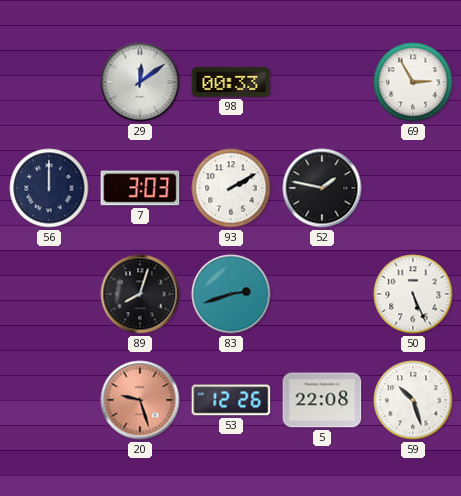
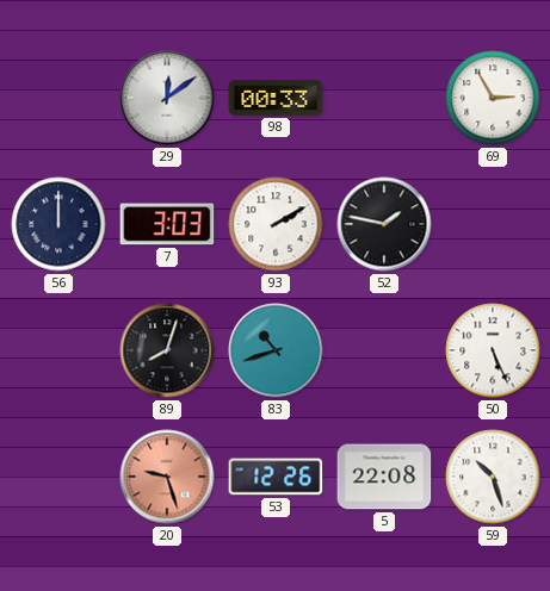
83: 2:42 -> 10:42 (276, 350)
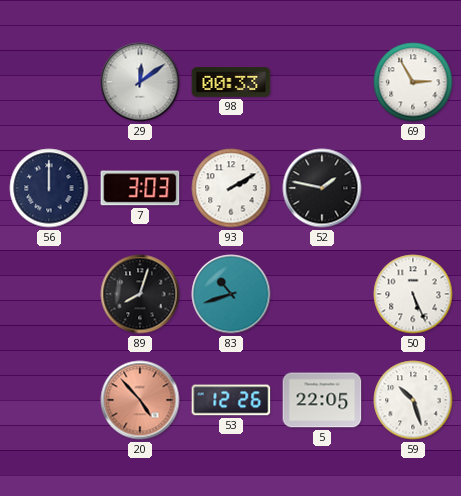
20: 9:27 -> 4:53 (140, 400)
5: 22:08 -> 22:05 (322, 400)
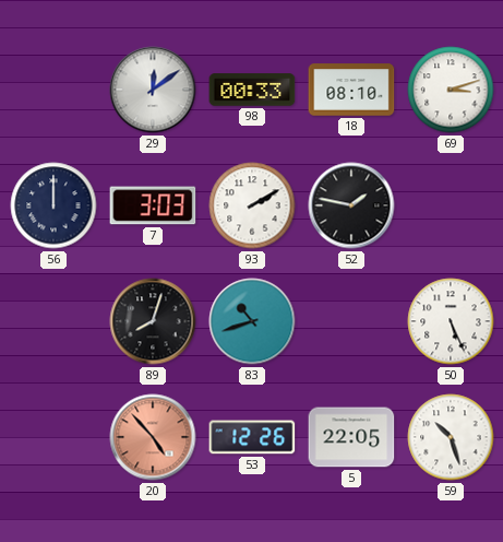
18: none -> 08:10 (351, 90)
69: 2:55 -> 3:12 (451, 90)
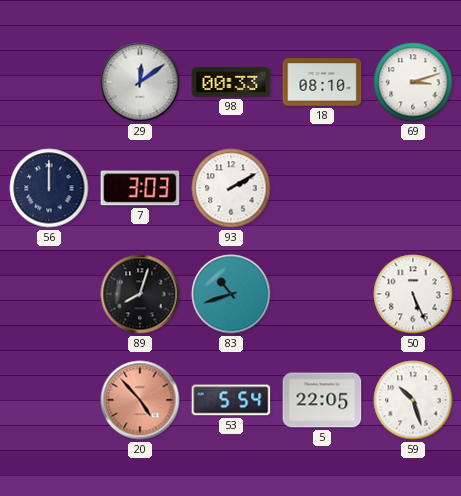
52: 1:47 -> none (351, 205)
53: 12:26 -> 5:54 (231, 400)
